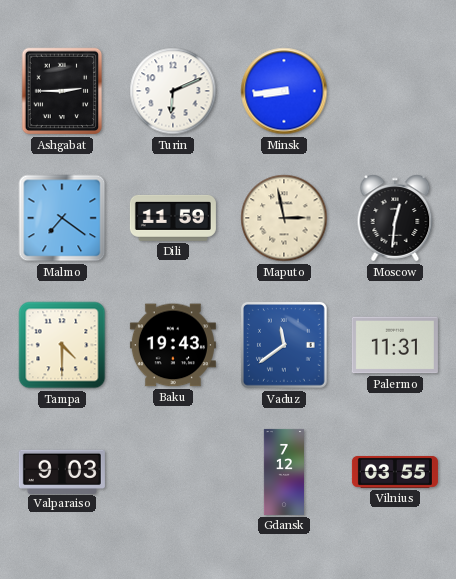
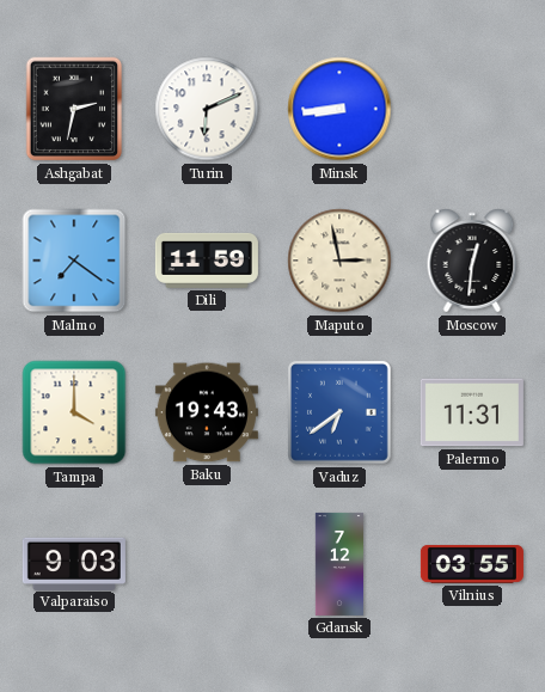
Ashgabat: 2:45 -> 2:32 (74, 109)
Tampa: 4:30 -> 4:00 (74, 412)
Vaduz: 11:39 -> 6:39 (339, 412)
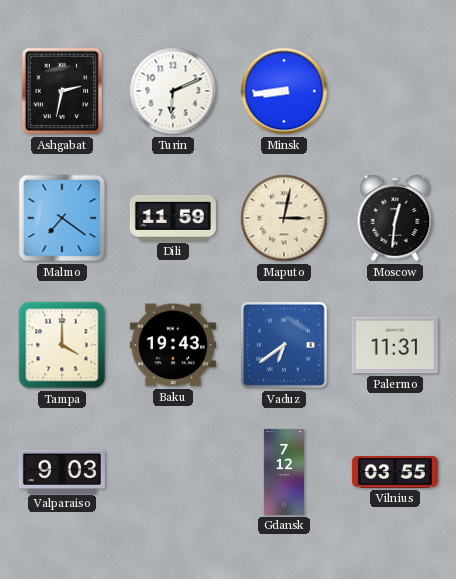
Maputo: 2:58 -> 3:02 (284, 218)
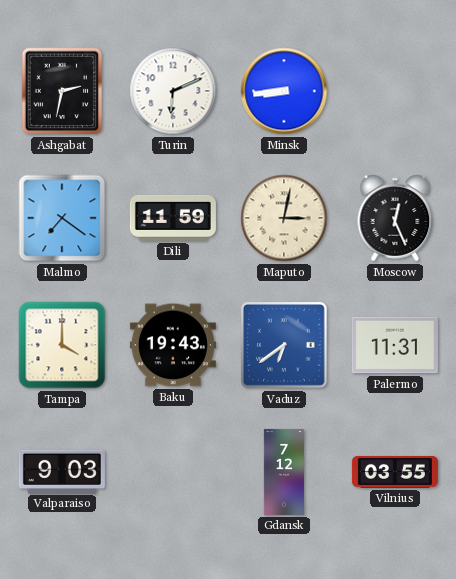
Moscow: 12:31 -> 12:26 (395, 218)
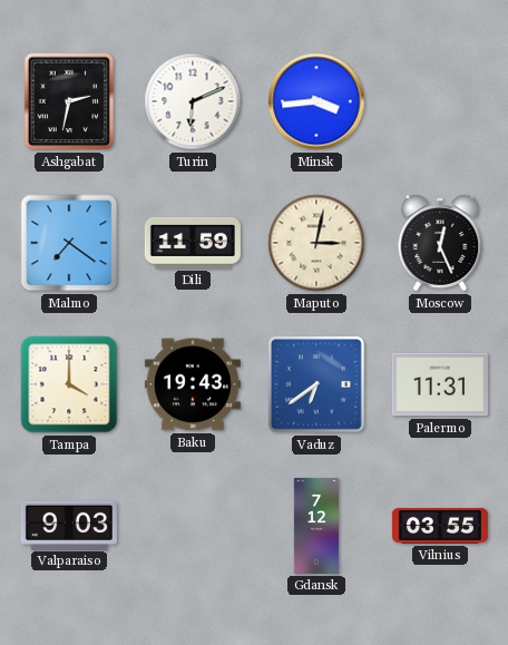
Minsk: 8:44 -> 3:44 (316, 101)
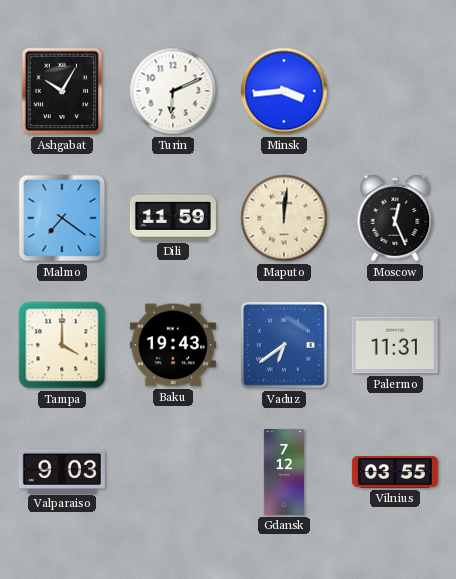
Ashgabat: 2:32 -> 10:05 (62, 91)
Maputo: 3:02 -> 12:01 (284, 218)
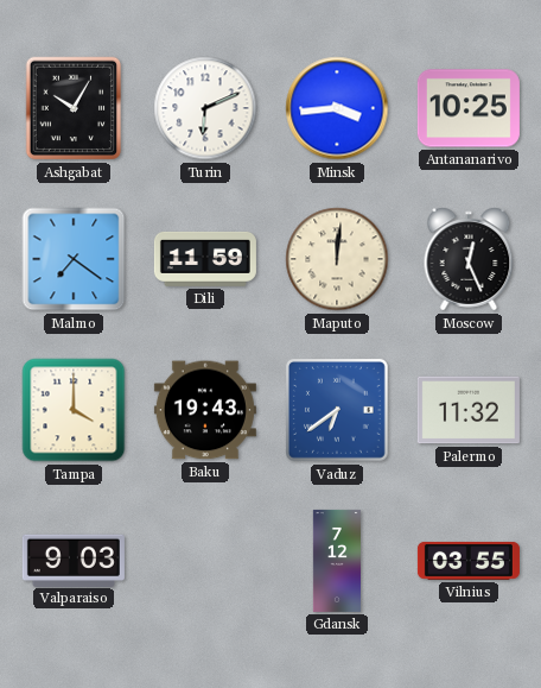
Antananarivo: none -> 10:25 (469, 108)
Palermo: 11:31 -> 11:32 (469, 410)
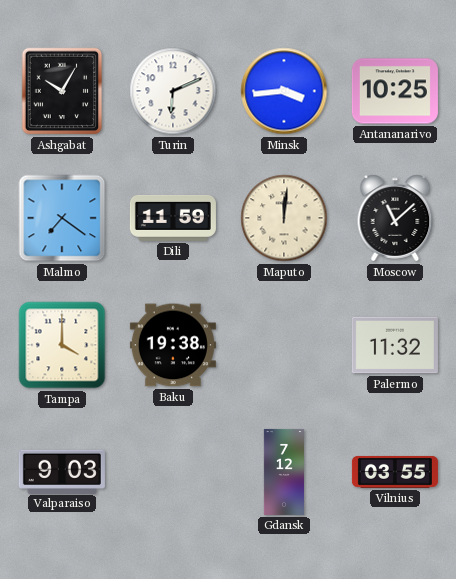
Moscow: 12:26 -> 11:08 (395, 218)
Baku: 19:43 -> 19:38 (173, 345)
Vaduz: 6:39 -> none (337, 410)
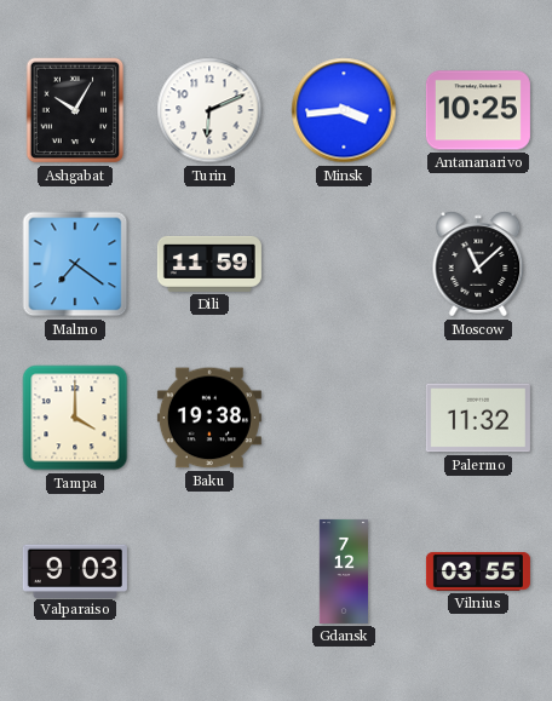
Maputo: 12:01 -> none (284, 218)
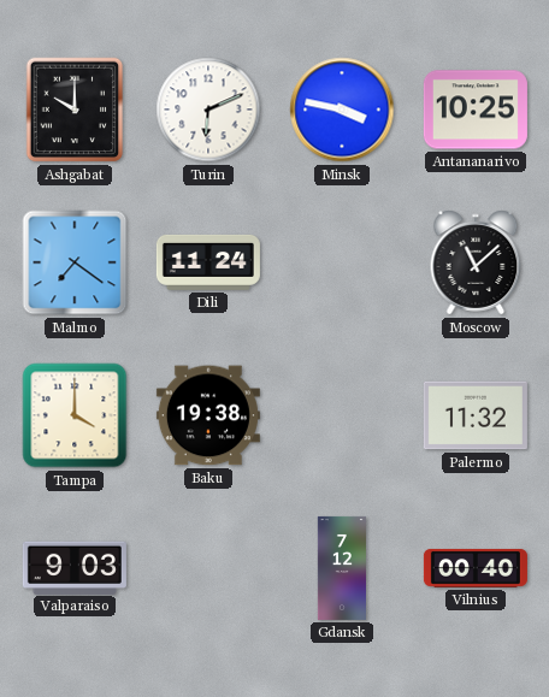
Ashgabat: 10:05 -> 10:00 (75, 110)
Minsk: 3:44 -> 3:47 (342, 110)
Dili: 11:59 -> 11:24 (208, 262)
Vilnius: 03:55 -> 00:40 (476, 568)
